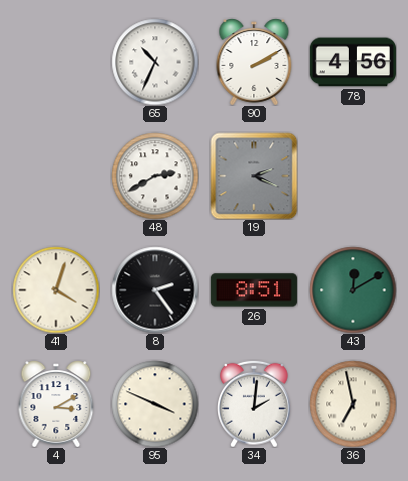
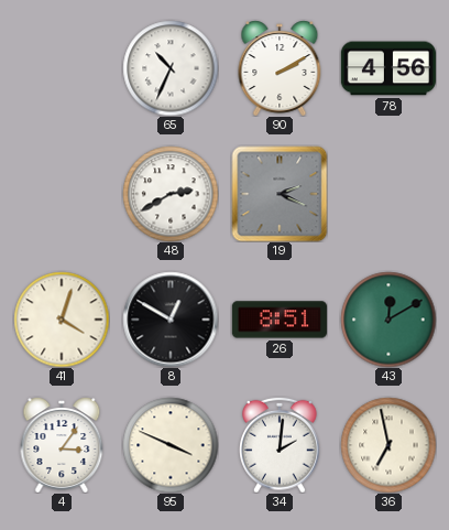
8: 2:24 -> 12:50 (171, 320)
4: 3:10 -> 3:06 (62, 445)
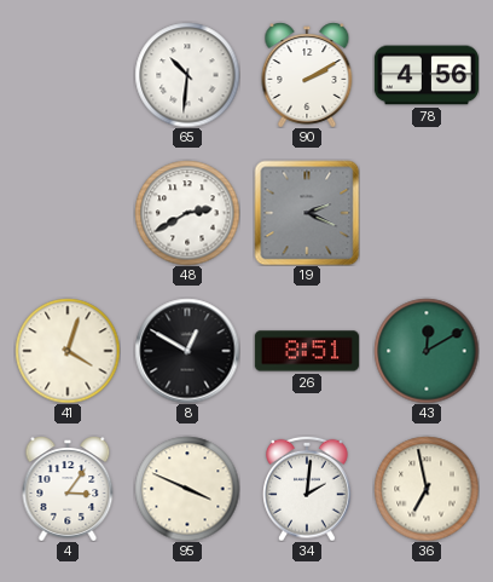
65: 10:34 -> 10:31 (187, 75)
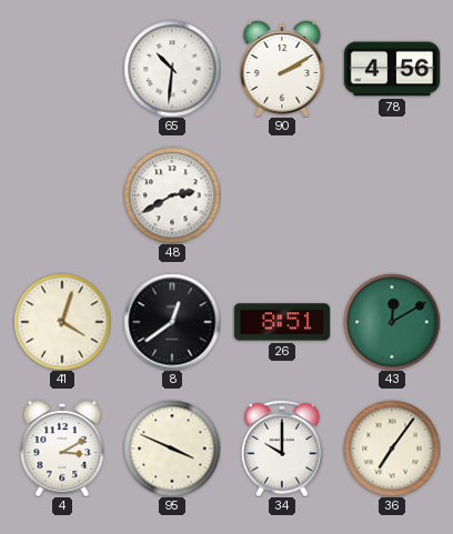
19: 2:19 -> none (307, 213)
8: 12:50 -> 12:39 (172, 322)
4: 3:06 -> 3:10 (62, 449)
34: 2:01 -> 10:00 (283, 449)
36: 6:58 -> 7:06 (392, 449)
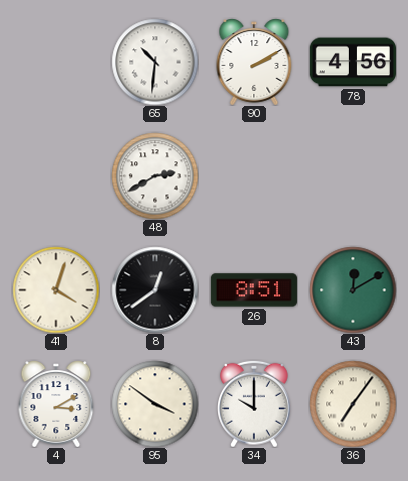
95: 3:49 -> 3:51 (155, 404)
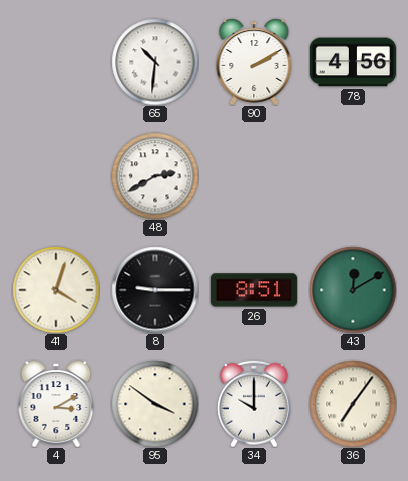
8: 12:39 -> 9:15 (155, 290)
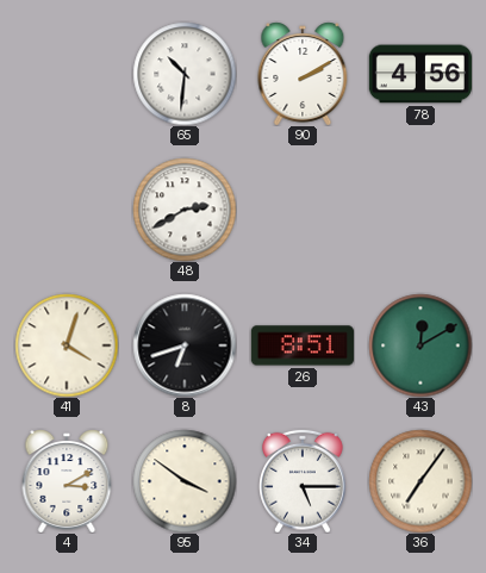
8: 9:15 -> 6:42 (185, 345)
34: 10:00 -> 5:15 (304, 481)
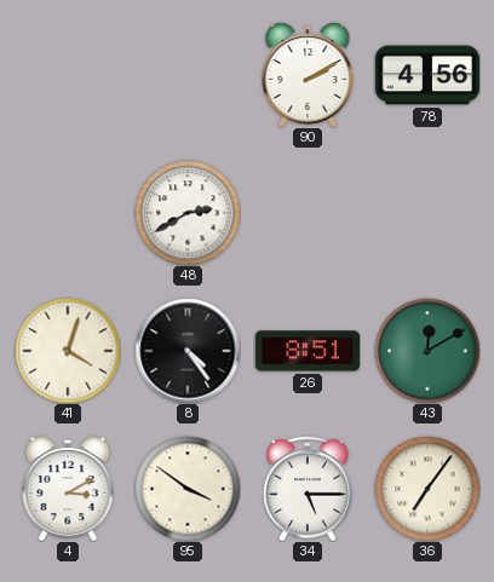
65: 10:31 -> none (185, 74)
8: 6:42 -> 4:24 (188, 351)
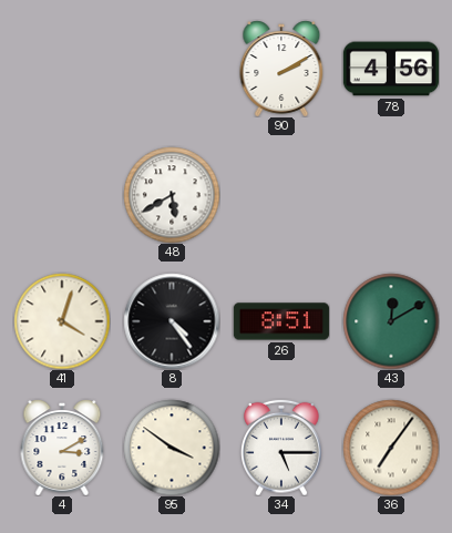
48: 2:40 -> 5:40 (172, 195)
